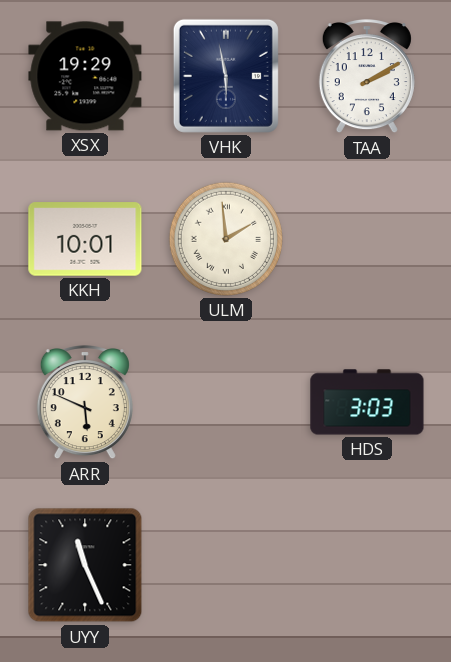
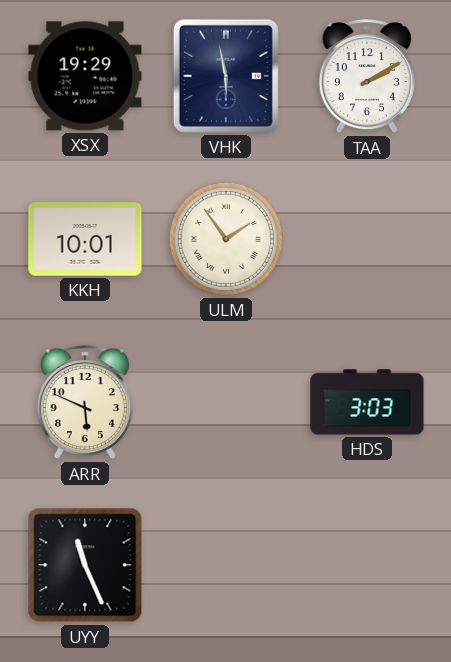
ULM: 1:59 -> 1:54 (226, 239)
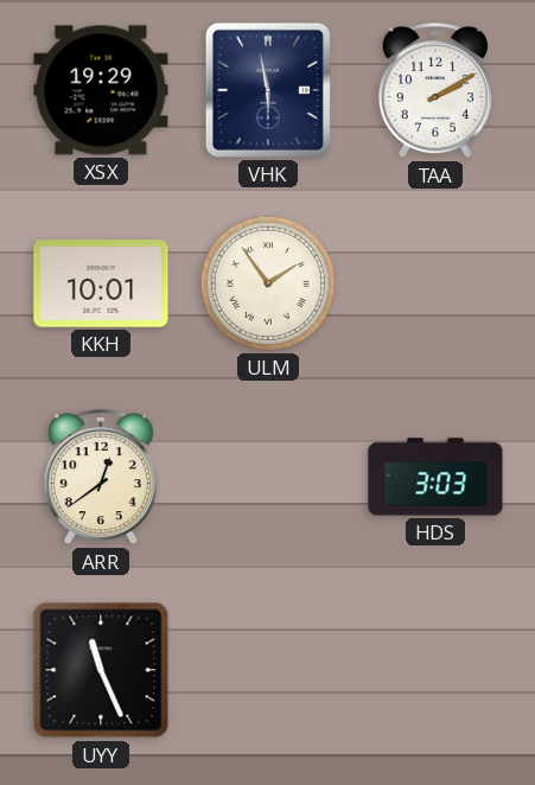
ARR: 5:49 -> 12:39 (101, 478)
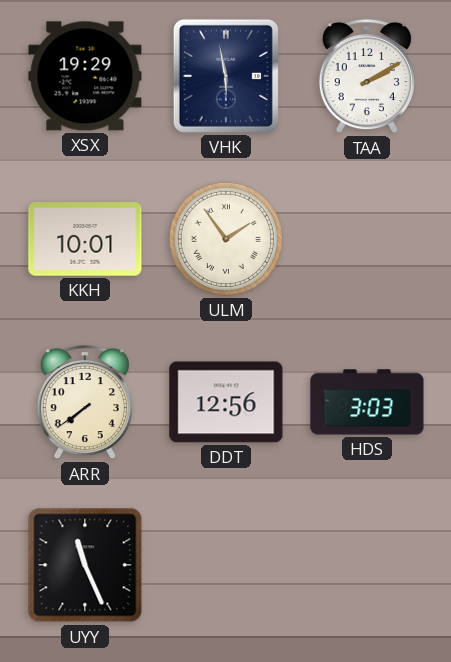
ARR: 12:39 -> 7:39 (85, 403)
DDT: none -> 12:56 (226, 402)
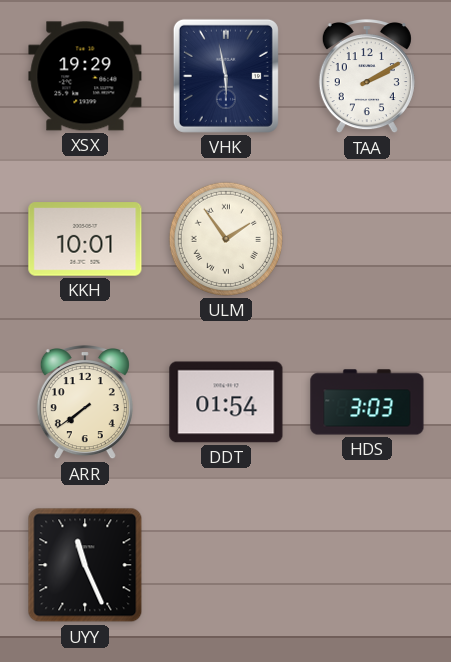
DDT: 12:56 -> 01:54 (226, 402)
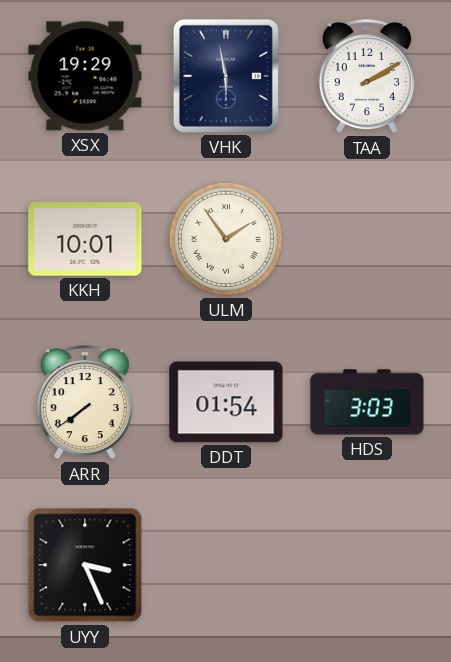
UYY: 11:26 -> 3:26 (85, 565)
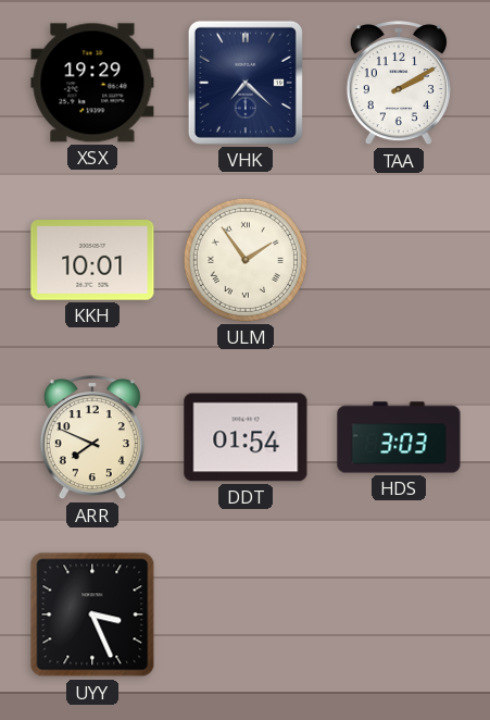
VHK: 5:58 -> 7:22 (246, 83)
ARR: 7:39 -> 7:49 (92, 438)
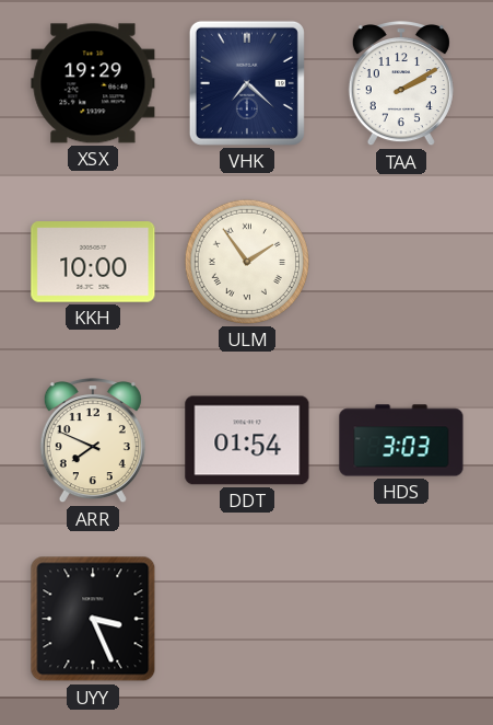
KKH: 10:01 -> 10:00 (93, 262)
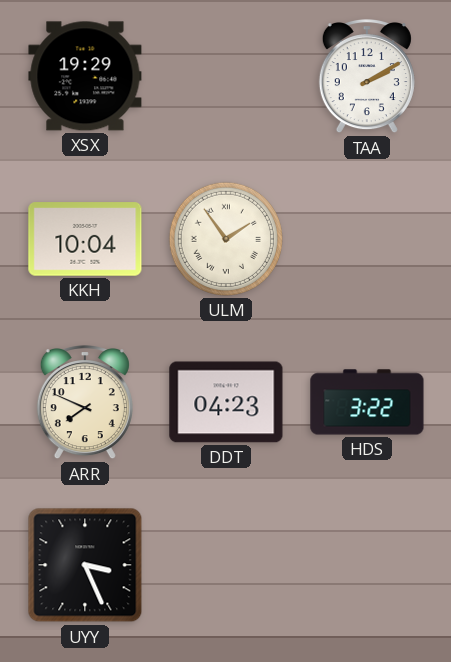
VHK: 7:22 -> none (247, 83)
KKH: 10:00 -> 10:04 (85, 239)
DDT: 01:54 -> 04:23 (226, 402)
HDS: 3:03 -> 3:22 (367, 402)
